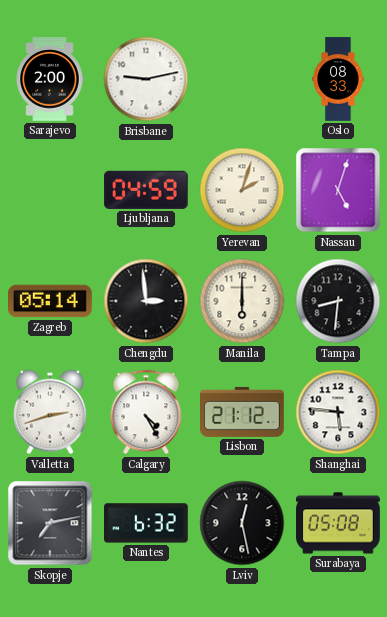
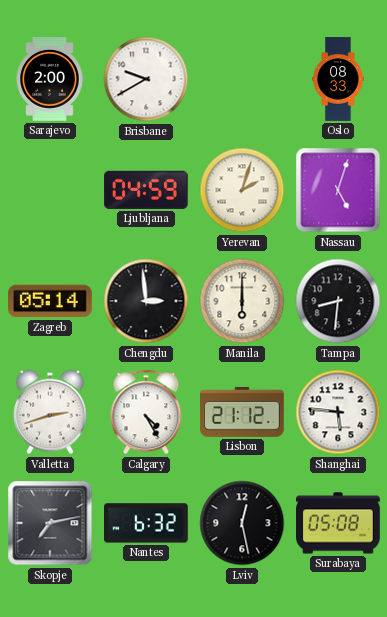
Brisbane: 9:13 -> 9:40 (146, 79)
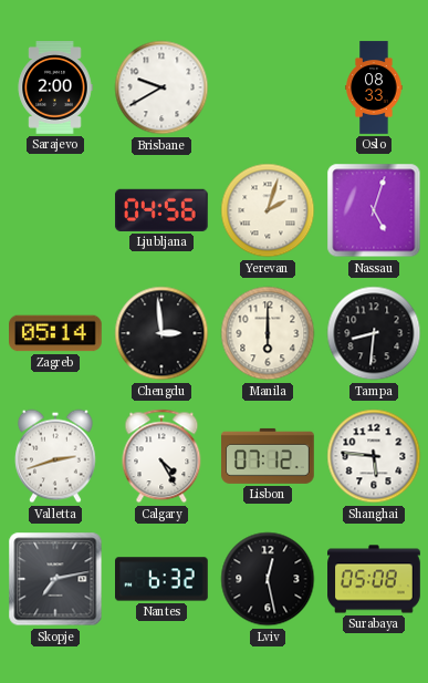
Ljubljana: 04:59 -> 04:56 (163, 210)
Lisbon: 21:12 -> 07:12 (269, 456)
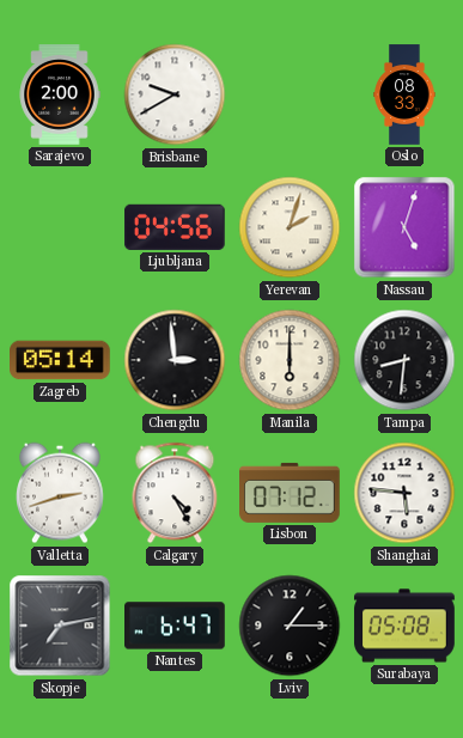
Nantes: 6:32 -> 6:47 (176, 626)
Lviv: 12:28 -> 1:15 (290, 626)
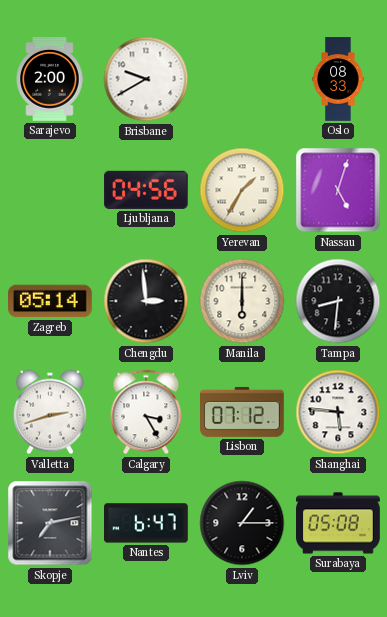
Yerevan: 2:03 -> 1:35 (242, 190)
Calgary: 4:25 -> 3:25 (146, 412)
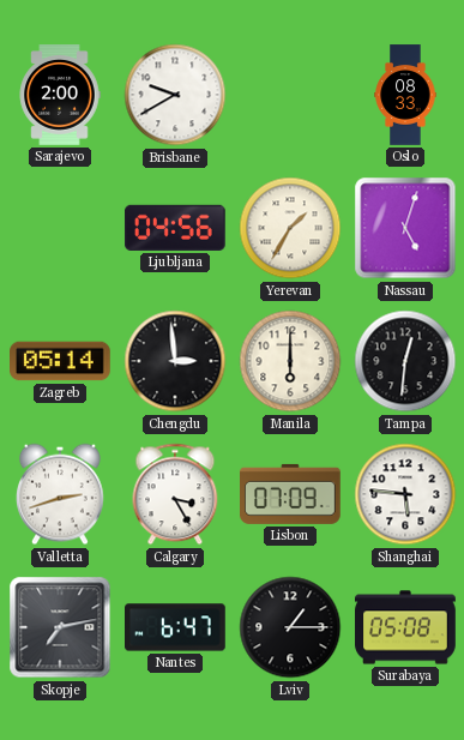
Tampa: 8:31 -> 12:31 (405, 361)
Lisbon: 07:12 -> 07:09 (291, 494)
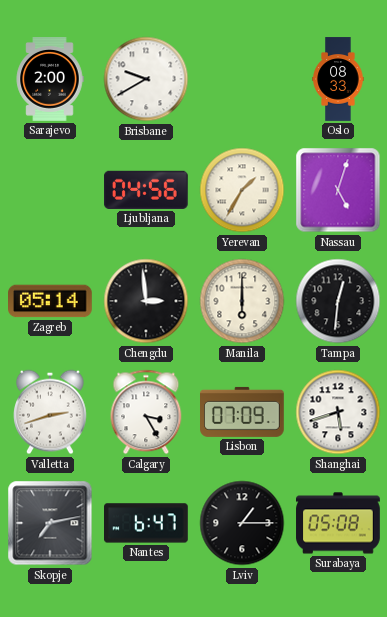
Shanghai: 5:46 -> 5:42 (338, 412)
